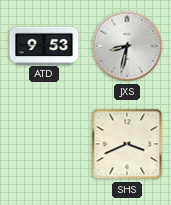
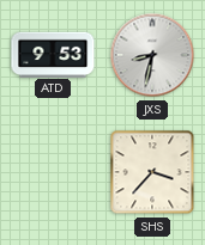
SHS: 3:41 -> 3:37 (152, 172)
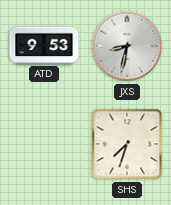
SHS: 3:37 -> 7:33 (127, 144)
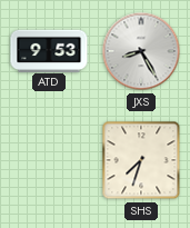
JXS: 8:32 -> 8:25 (141, 51)
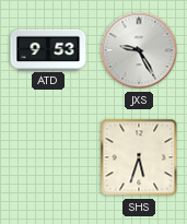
JXS: 8:25 -> 9:25 (139, 50)
SHS: 7:33 -> 5:33 (139, 157)
